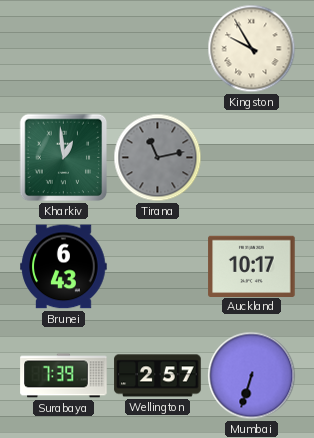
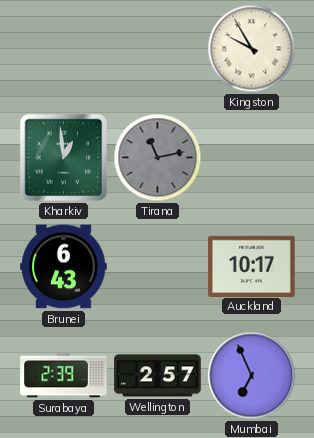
Surabaya: 7:39 -> 2:39 (64, 376)
Mumbai: 6:33 -> 6:56 (252, 376)
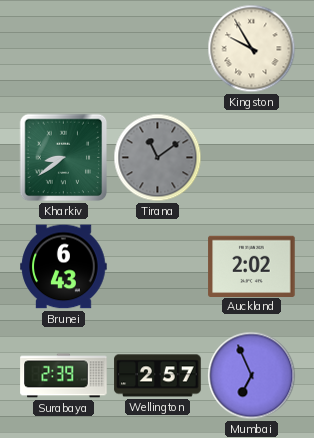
Kharkiv: 12:59 -> 8:39 (64, 158)
Tirana: 11:13 -> 11:09 (158, 158)
Auckland: 10:17 -> 2:02 (252, 266)
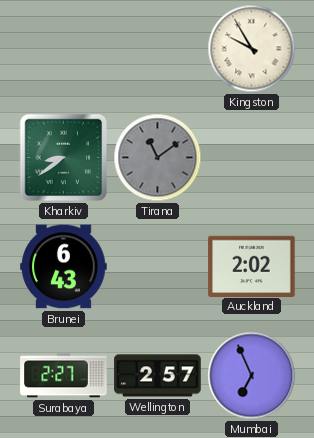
Surabaya: 2:39 -> 2:27 (64, 376)
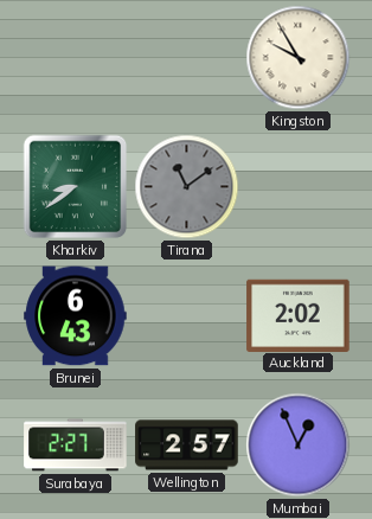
Mumbai: 6:56 -> 12:56 (299, 446)
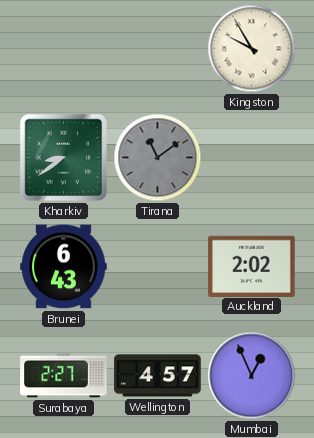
Wellington: 2:57 -> 4:57 (158, 376)
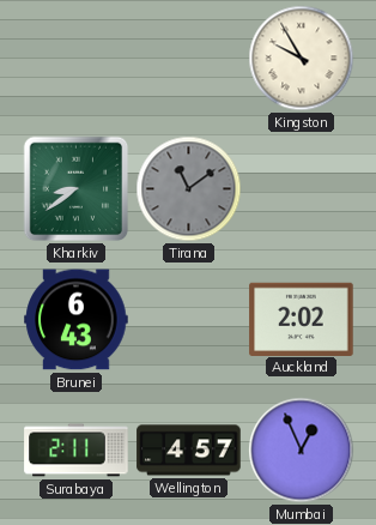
Surabaya: 2:27 -> 2:11 (77, 451)
